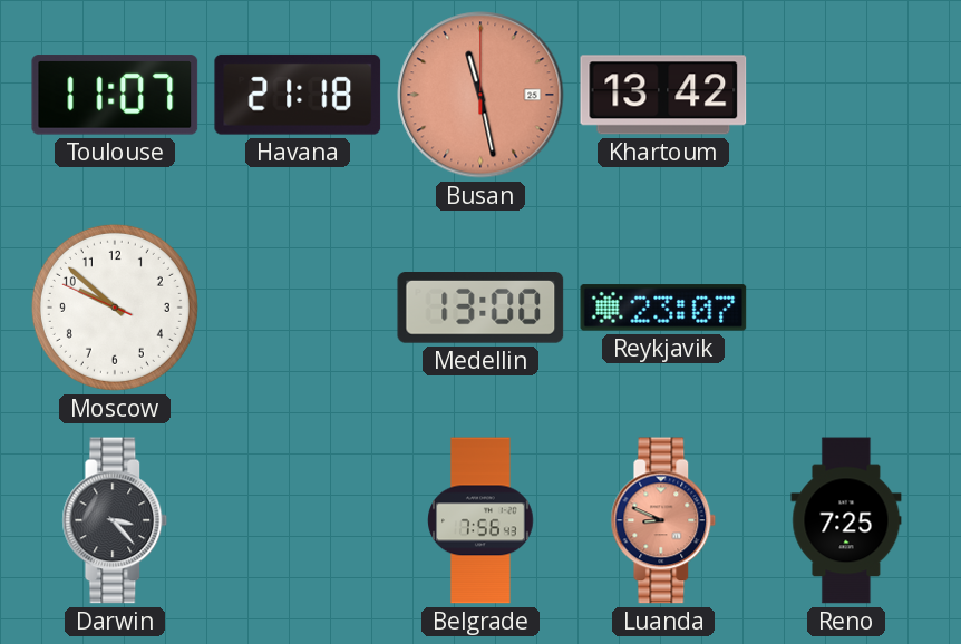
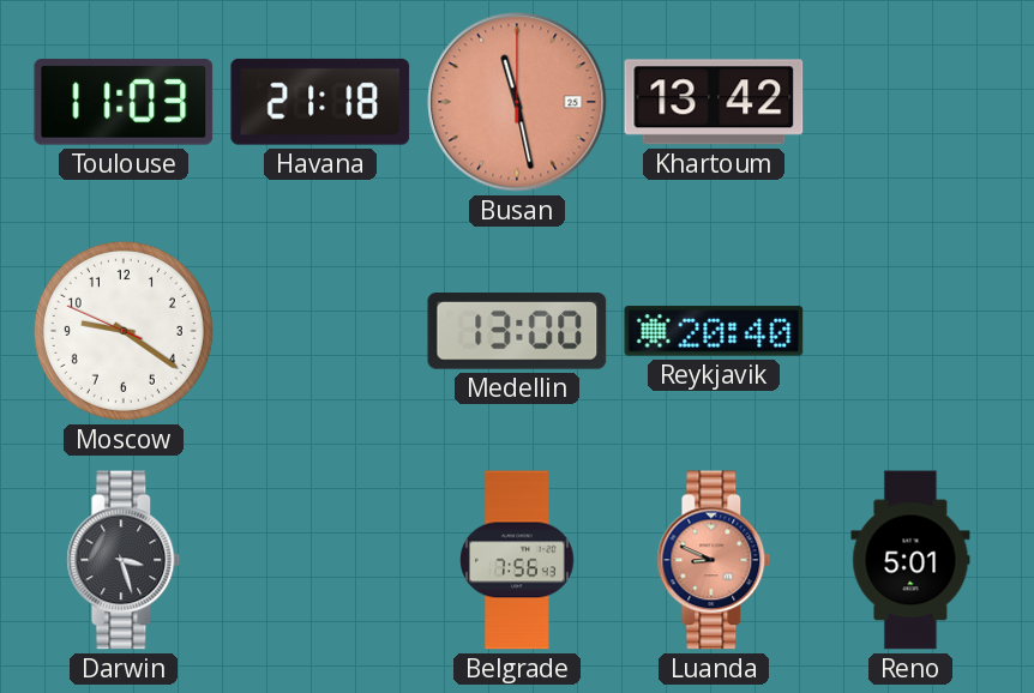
Toulouse: 11:07 -> 11:03 (124, 102)
Moscow: 9:51 -> 9:20 (124, 331)
Reykjavik: 23:07 -> 20:40 (714, 331)
Darwin: 3:23 -> 3:27 (124, 560)
Reno: 7:25 -> 5:01 (910, 560)
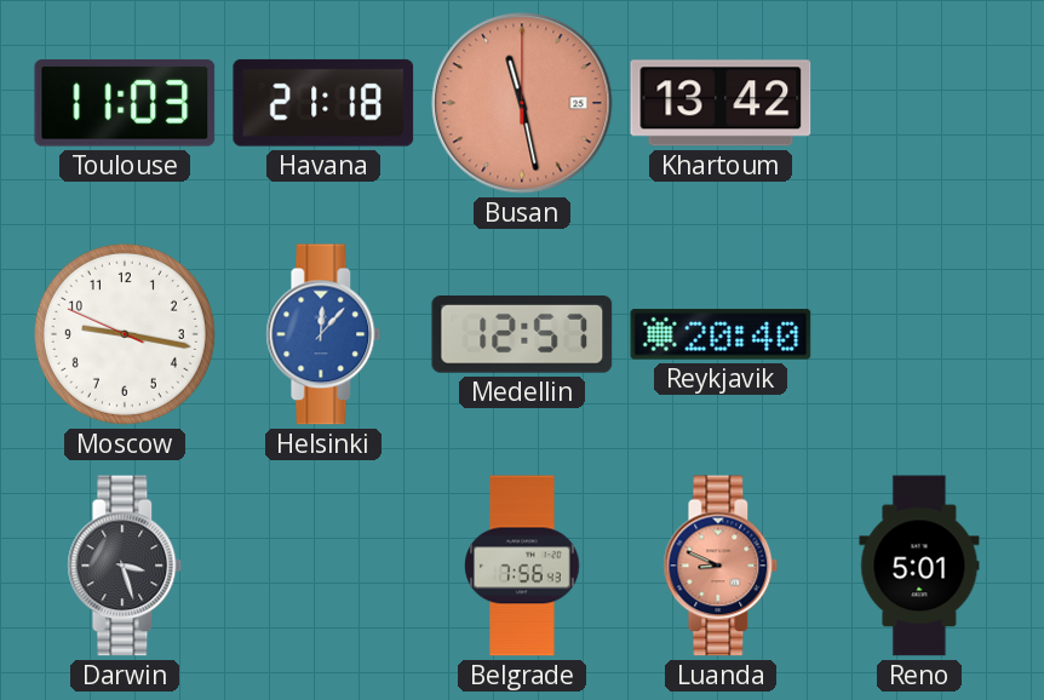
Moscow: 9:20 -> 9:16 (125, 334)
Helsinki: none -> 12:07 (323, 334)
Medellin: 13:00 -> 12:57 (522, 335)
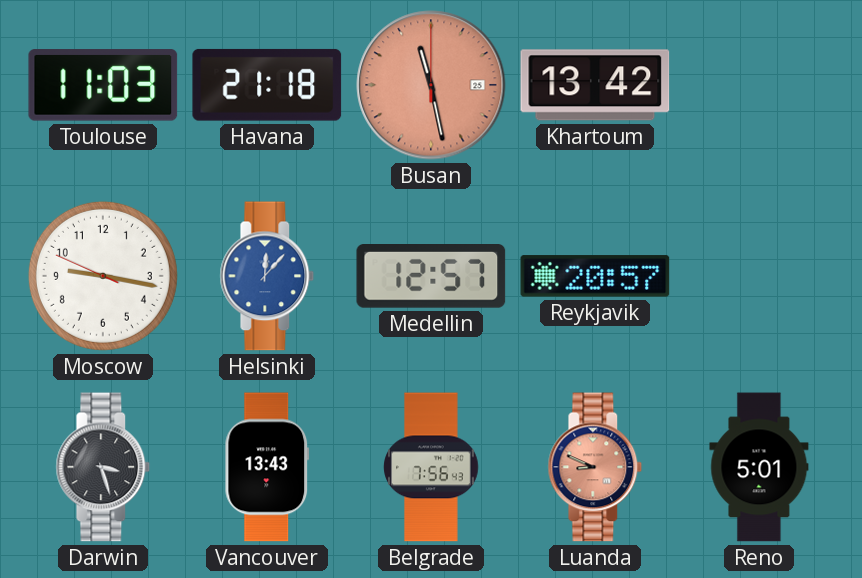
Reykjavik: 20:40 -> 20:57 (595, 276)
Vancouver: none -> 13:43 (267, 467)
